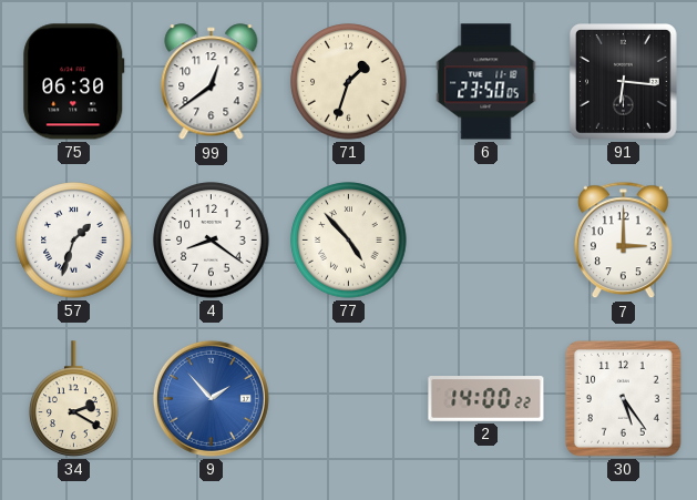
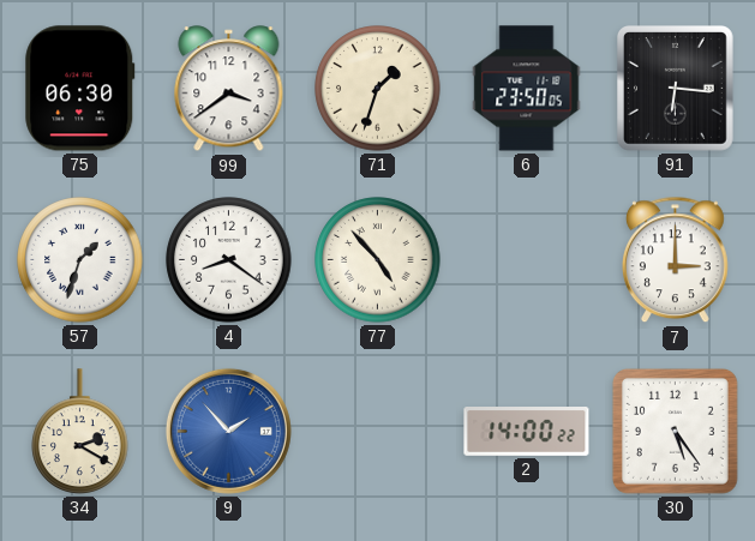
99: 12:39 -> 3:39 (229, 89)
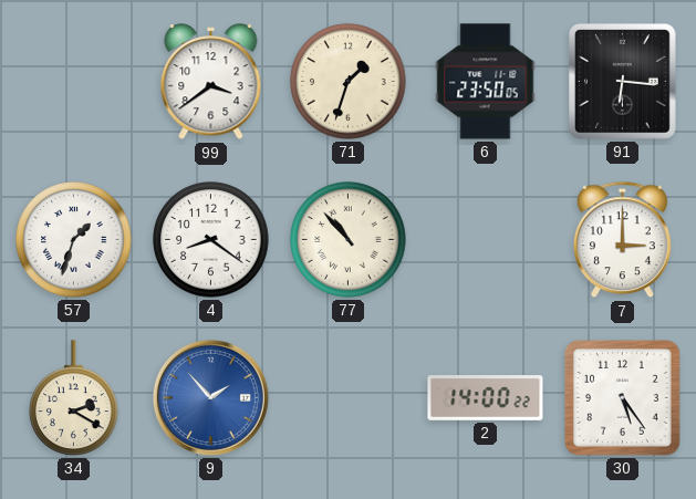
75: 06:30 -> none (80, 89)
77: 4:53 -> 10:53 (349, 240)
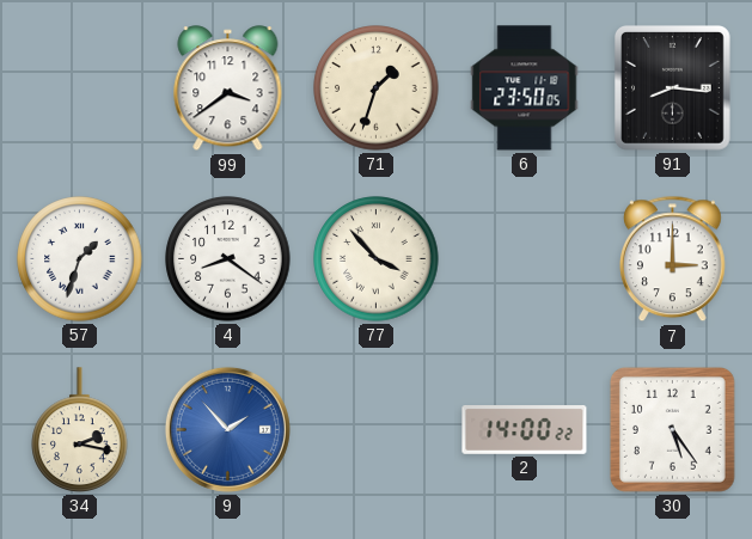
91: 6:16 -> 8:16 (673, 88)
77: 10:53 -> 3:53 (377, 259)
34: 2:20 -> 2:17 (80, 430)
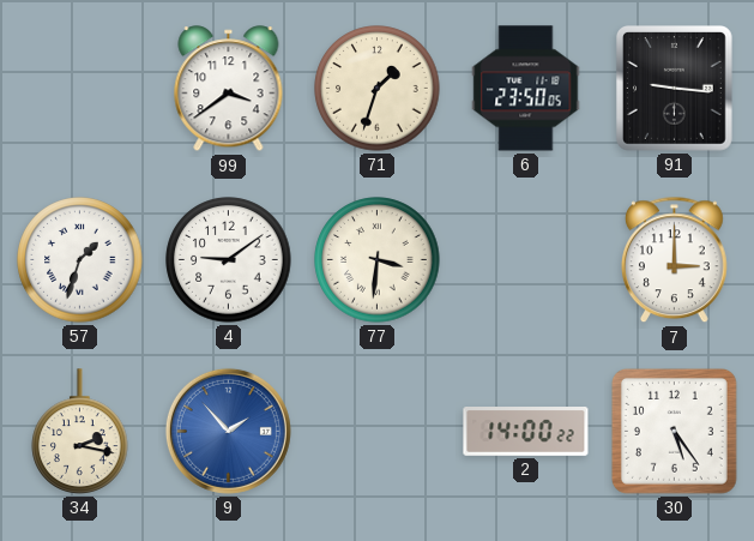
91: 8:16 -> 9:16 (675, 89)
4: 8:21 -> 9:09 (229, 260)
77: 3:53 -> 3:31 (378, 260)
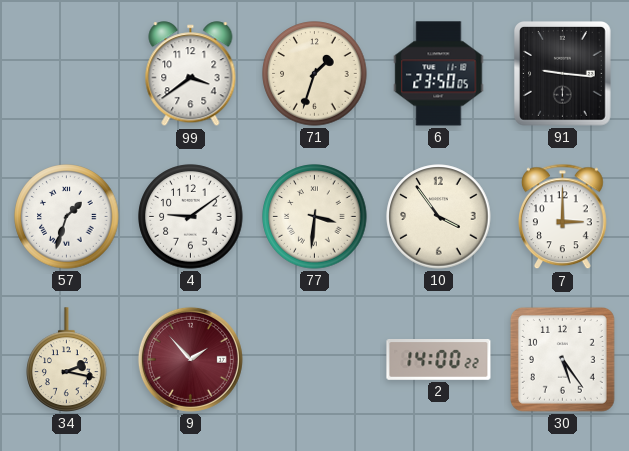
10: none -> 3:54 (439, 217)
9 dial: blue -> burgundy (190, 359)
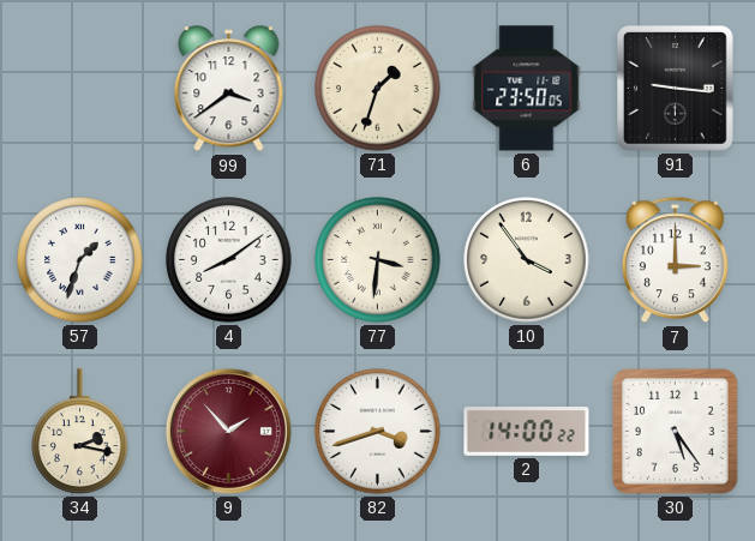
4: 9:09 -> 8:09 (229, 260)
82: none -> 3:42 (378, 432)
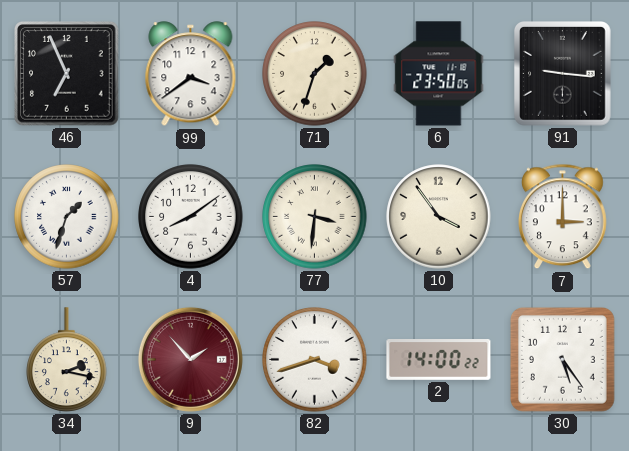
46: none -> 6:56 (67, 74)
